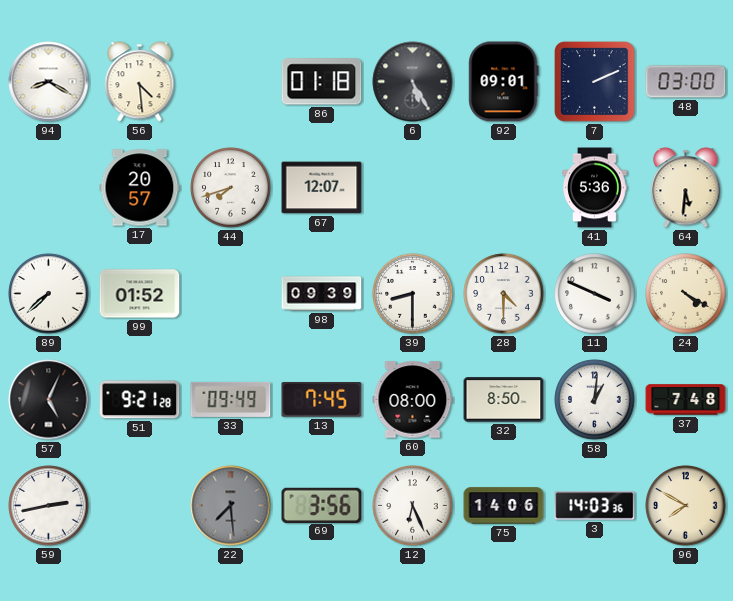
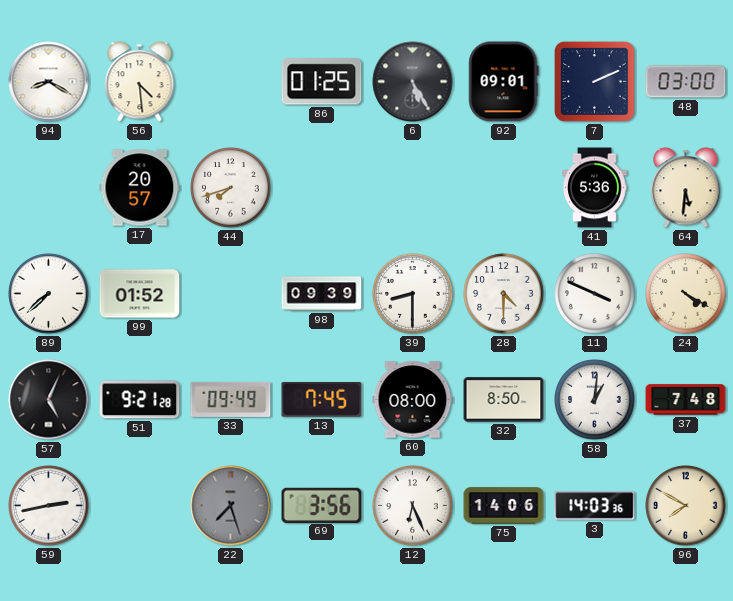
86: 01:18 -> 01:25 (322, 82)
67: 12:07 -> none (322, 188)
22: 7:29 -> 7:27 (231, 506)
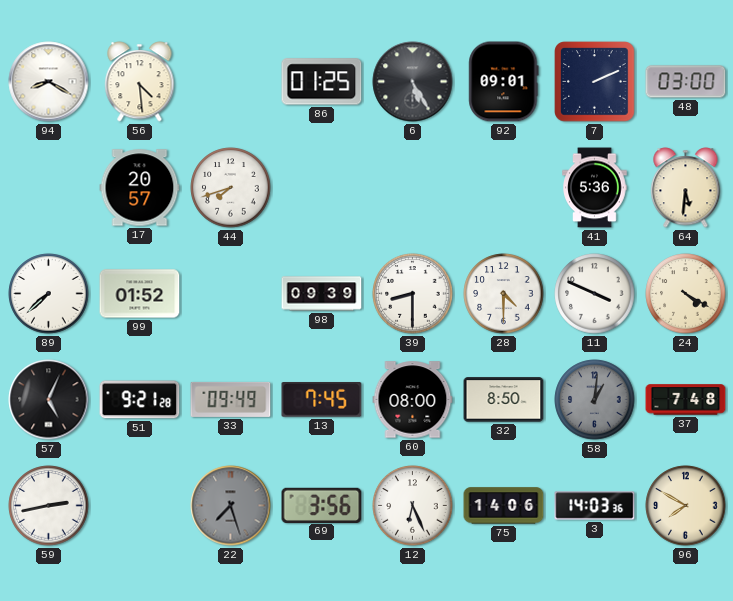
58 dial: white -> grey (595, 400)
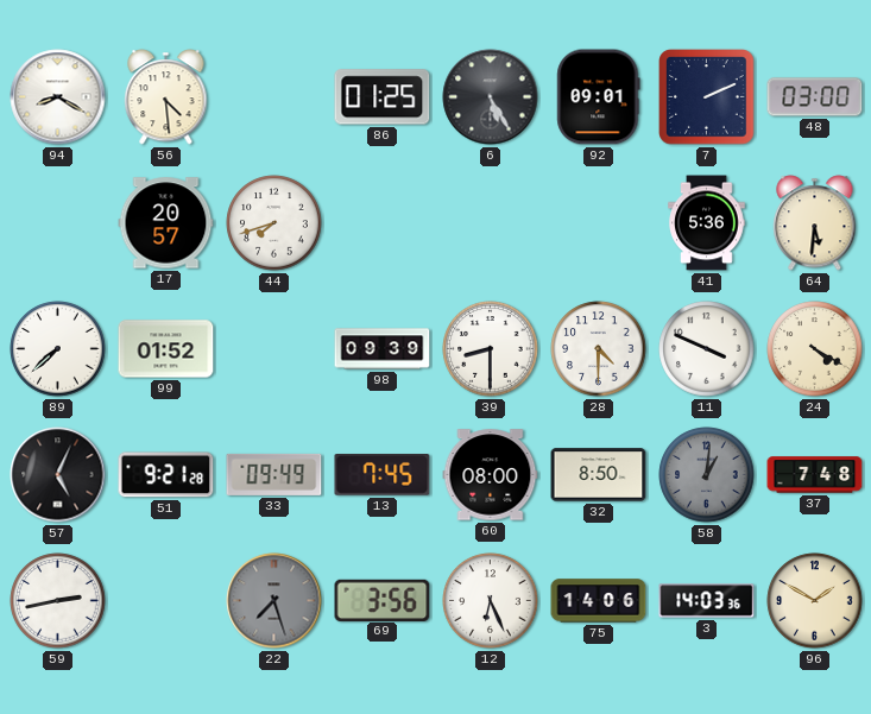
96: 7:50 -> 1:50 (815, 601)
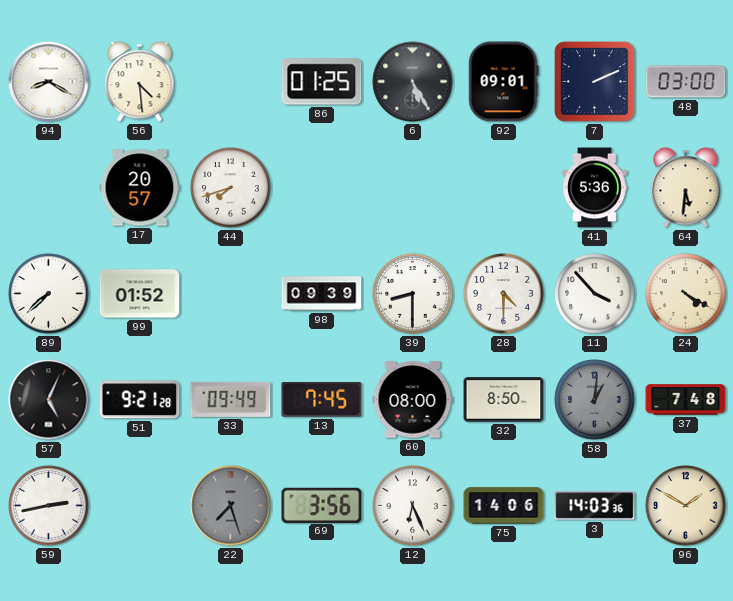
11: 3:49 -> 3:53 (595, 294)
